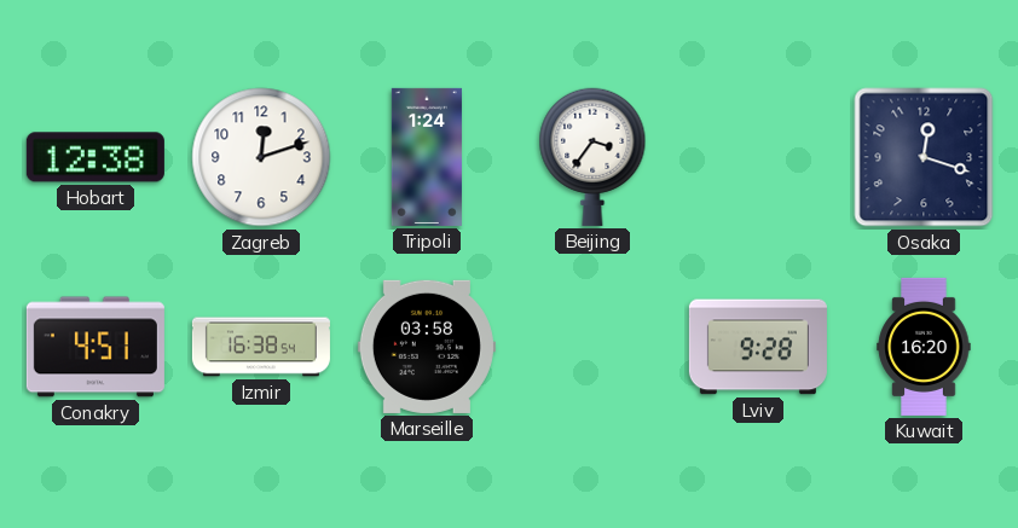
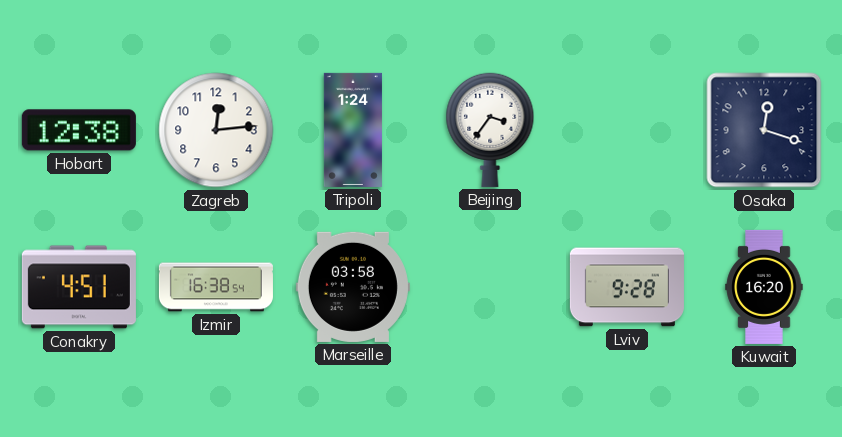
Zagreb: 12:12 -> 12:14 (216, 130)
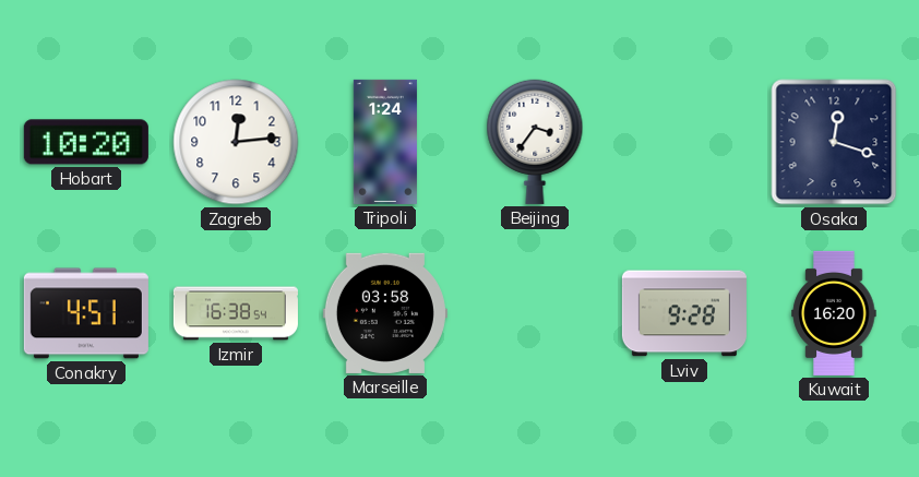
Hobart: 12:38 -> 10:20 (86, 142)
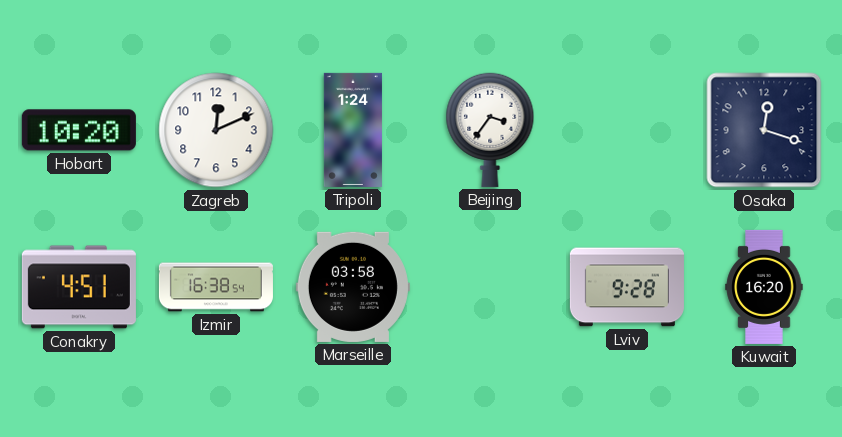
Zagreb: 12:14 -> 12:11 (216, 130)
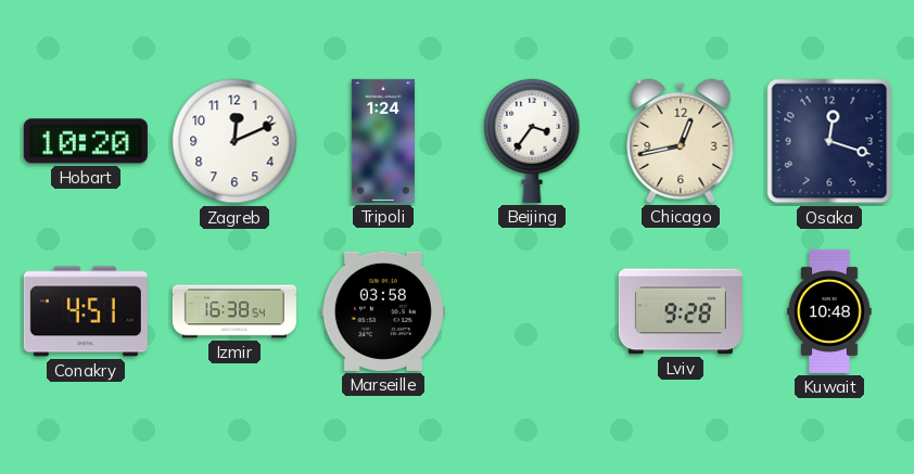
Chicago: none -> 12:43 (681, 141)
Kuwait: 16:20 -> 10:48 (829, 311)
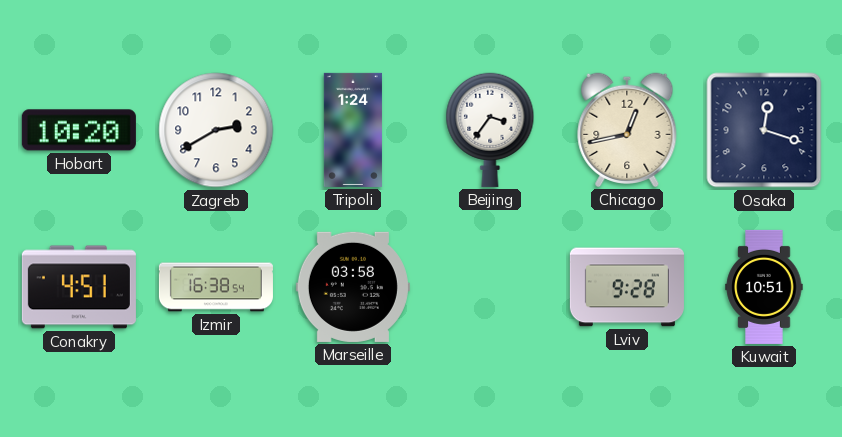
Zagreb: 12:11 -> 2:40 (216, 130)
Kuwait: 10:48 -> 10:51 (764, 287)
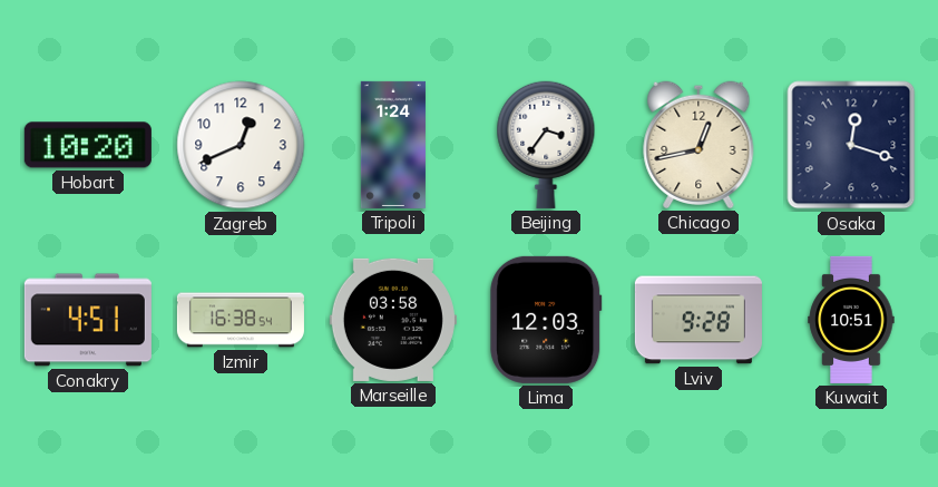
Zagreb: 2:40 -> 12:41 (241, 145)
Lima: none -> 12:03 (546, 320)
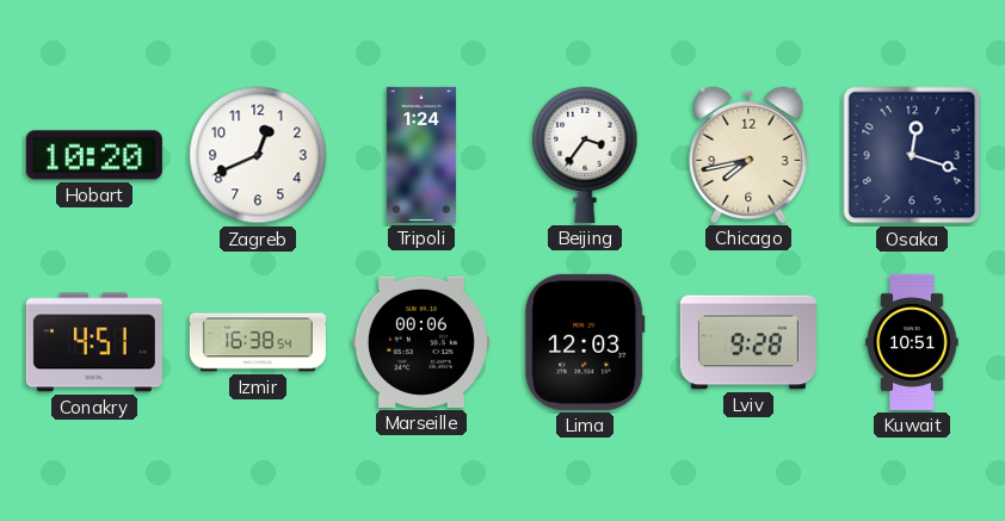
Chicago: 12:43 -> 7:43 (748, 155)
Marseille: 03:58 -> 00:06 (421, 342)
